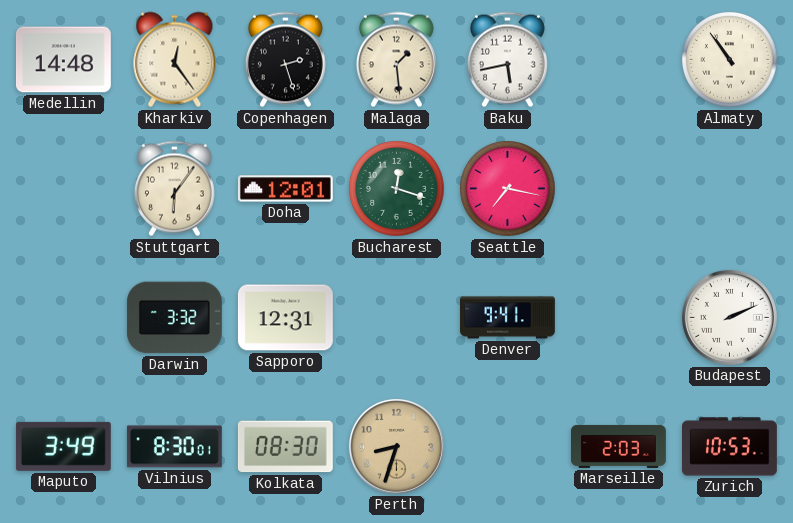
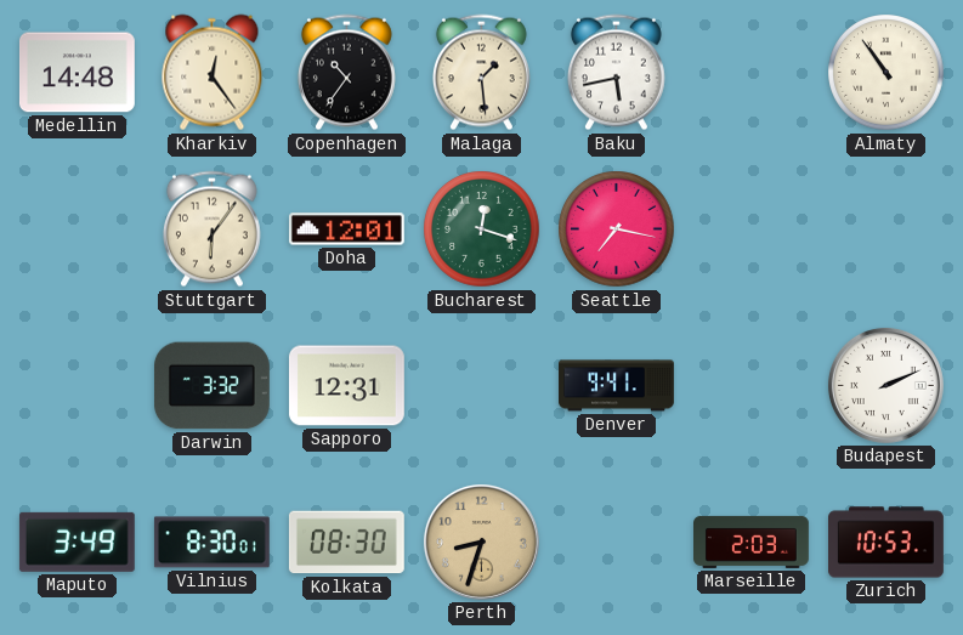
Copenhagen: 2:27 -> 10:36 (346, 73)
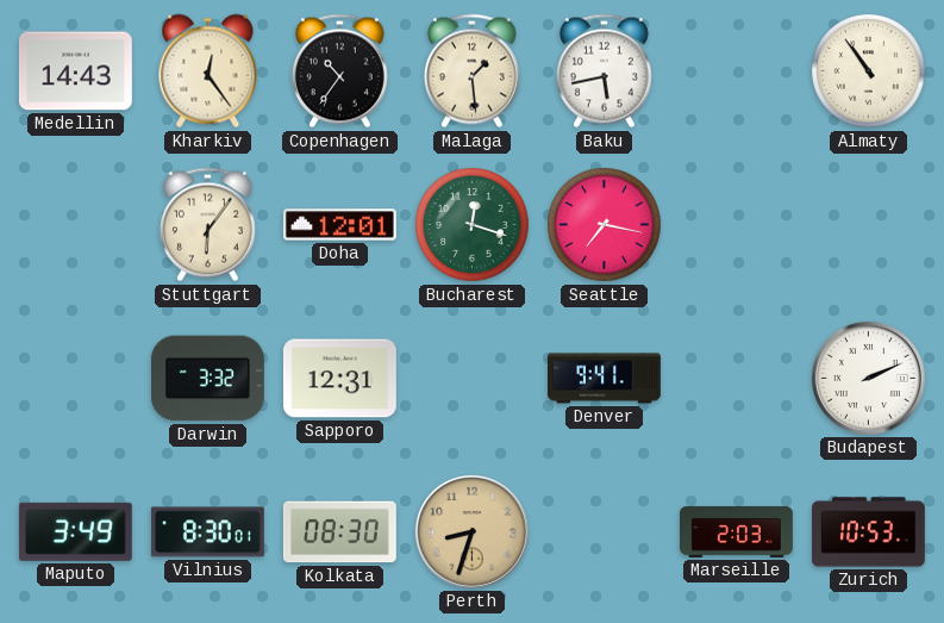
Medellin: 14:48 -> 14:43 (75, 71)
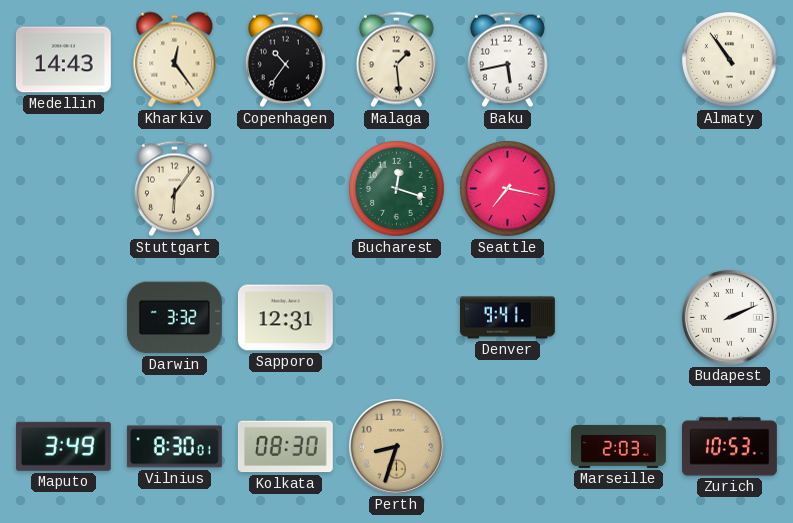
Doha: 12:01 -> none (339, 225)
